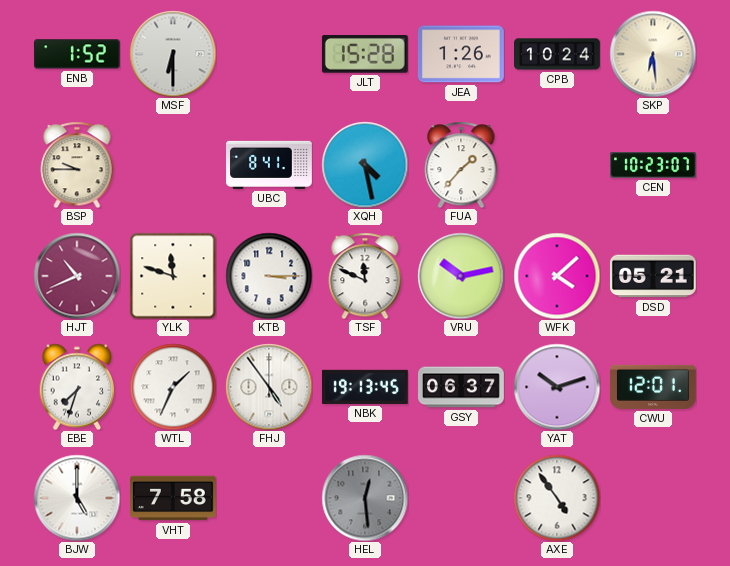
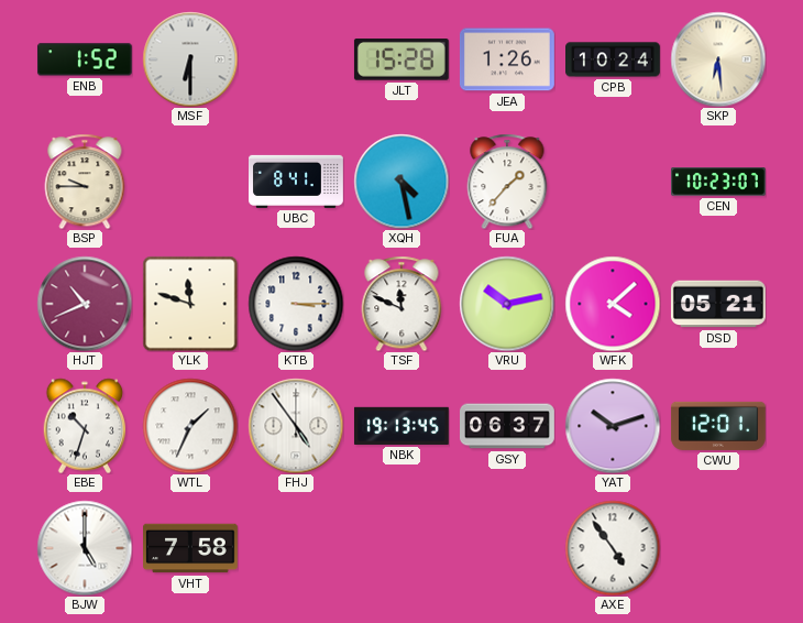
EBE: 7:33 -> 10:33 (85, 426)
HEL: 12:29 -> none (365, 498)
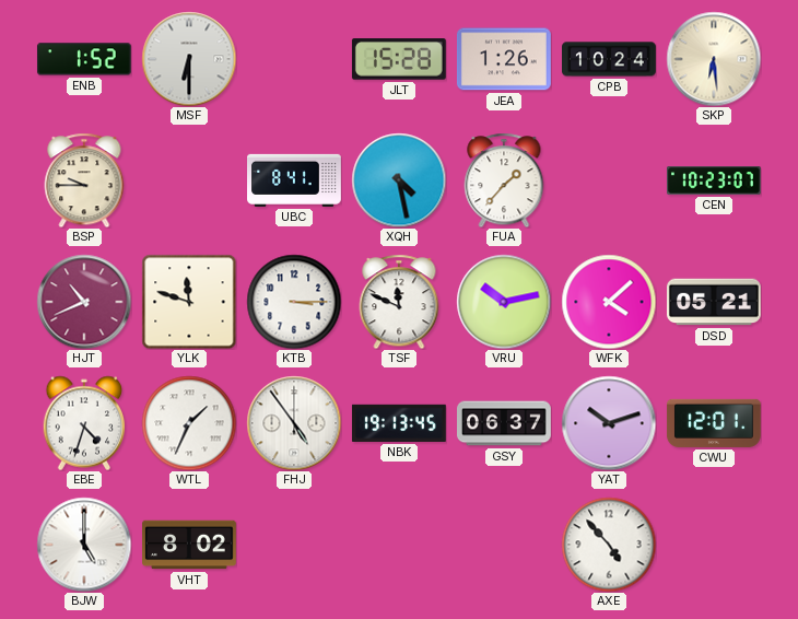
EBE: 10:33 -> 4:33 (84, 423)
VHT: 7:58 -> 8:02 (190, 545)
AXE: 4:54 -> 4:53 (609, 545)
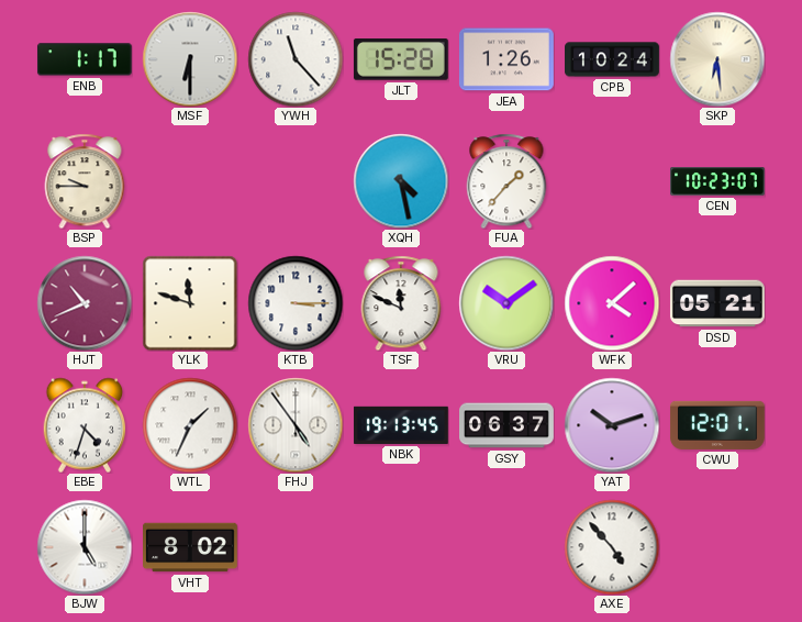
ENB: 1:52 -> 1:17 (85, 59)
YWH: none -> 11:23 (296, 59)
UBC: 8:41 -> none (295, 180)
VRU: 10:13 -> 10:09 (506, 303)
